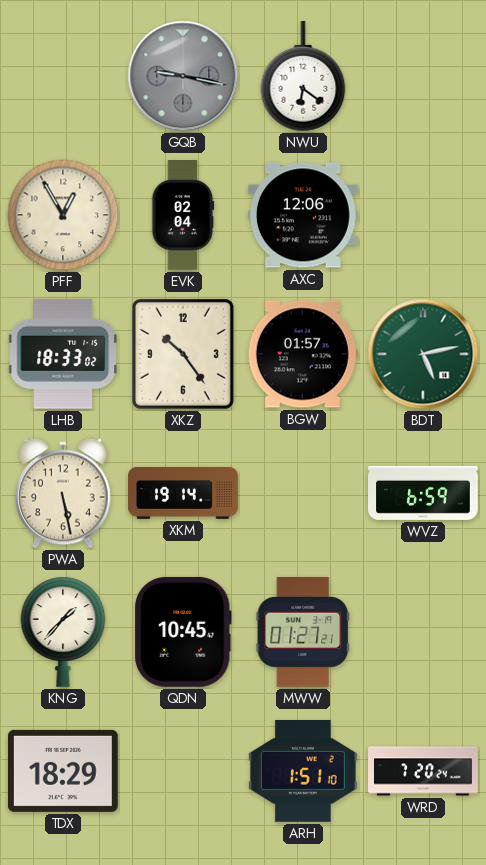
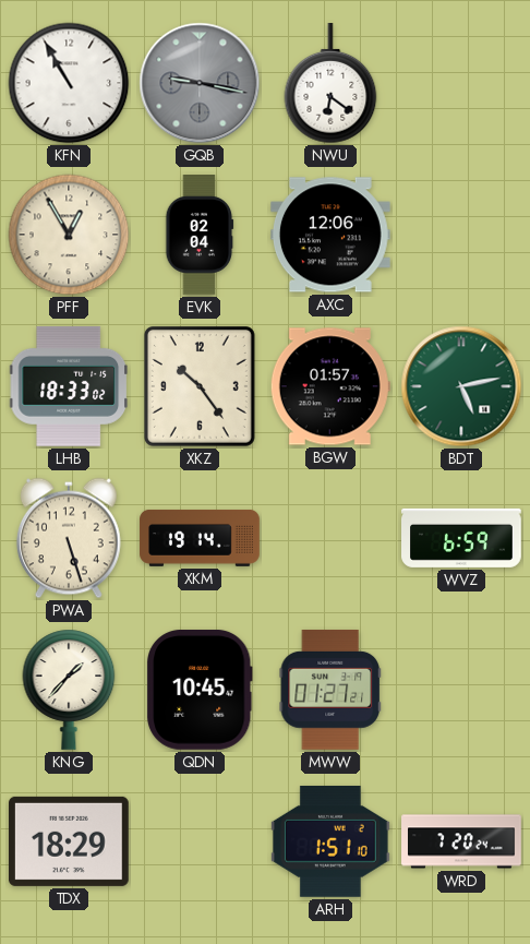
KFN: none -> 10:55 (69, 83)
PWA: 5:28 -> 5:27 (69, 538)
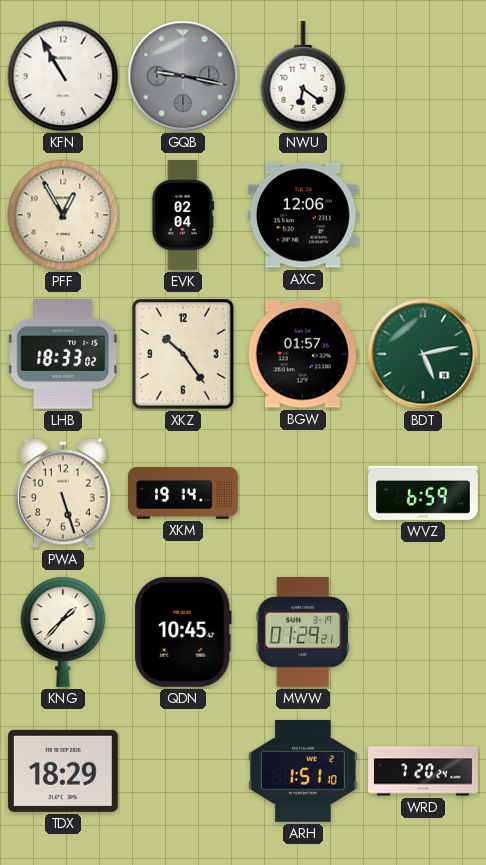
MWW: 01:27 -> 01:29 (302, 632)
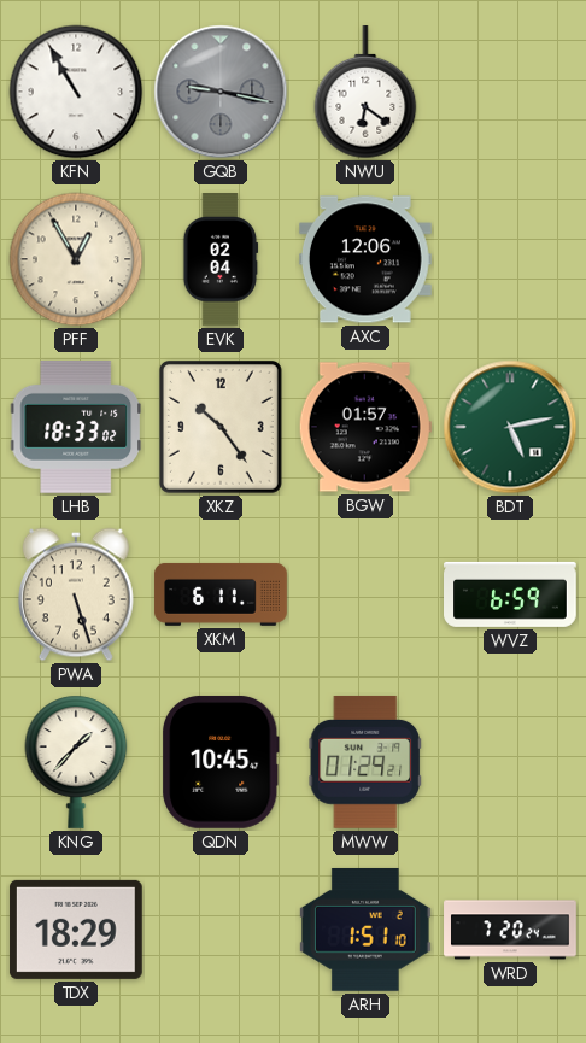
XKM: 19:14 -> 6:11 (221, 594)
